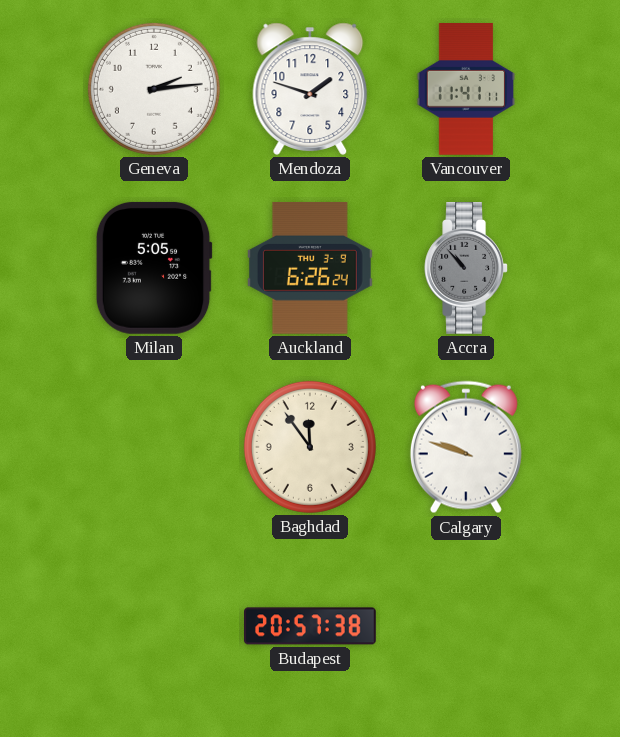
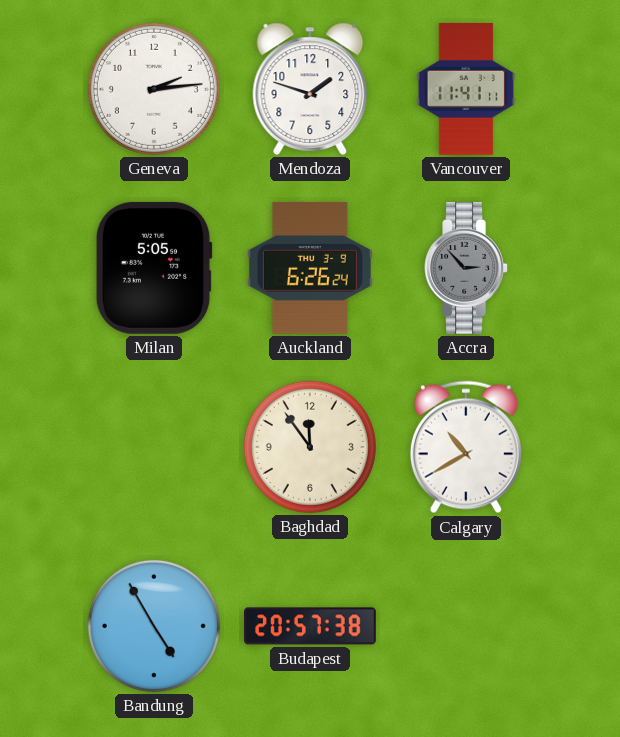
Accra: 10:53 -> 2:53 (466, 269)
Calgary: 9:48 -> 10:40 (466, 447)
Bandung: none -> 4:55 (154, 626)
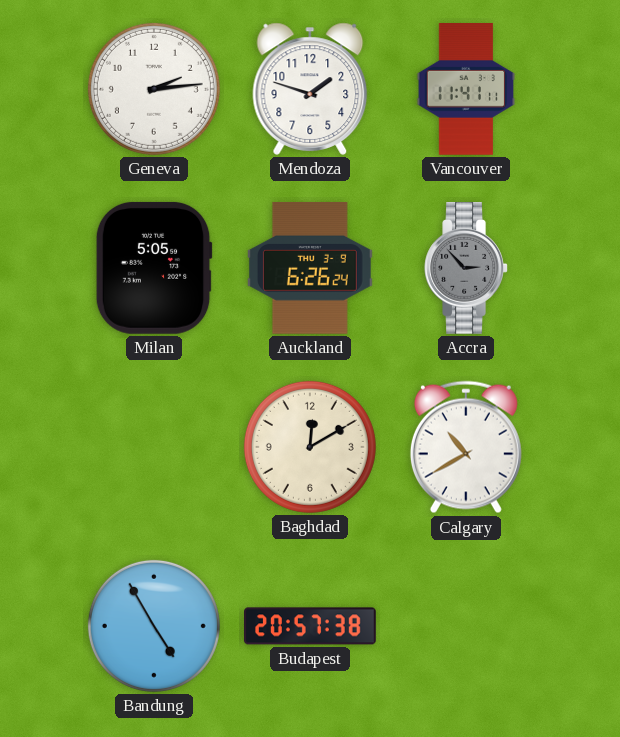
Baghdad: 11:54 -> 12:10 (310, 447)
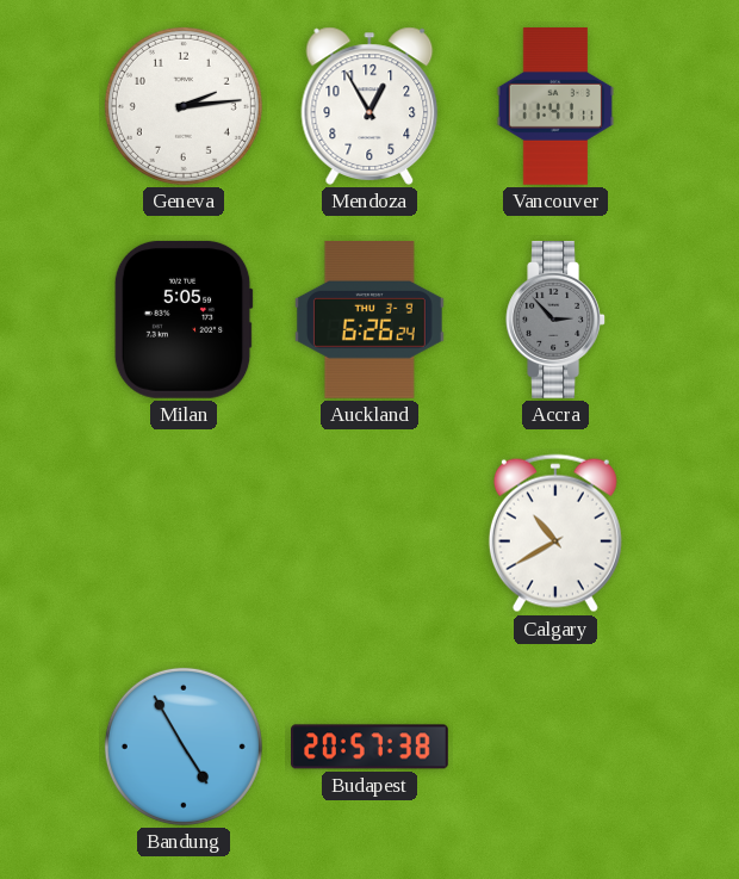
Mendoza: 1:48 -> 12:55 (369, 106)
Baghdad: 12:10 -> none (310, 447)
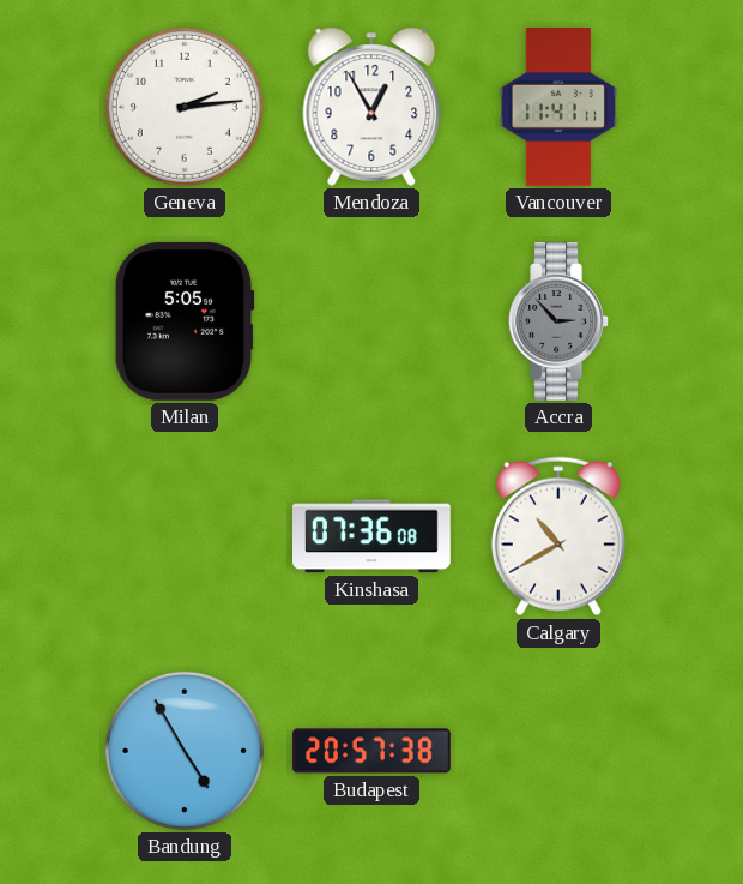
Auckland: 6:26 -> none (369, 320)
Kinshasa: none -> 07:36 (373, 536)
